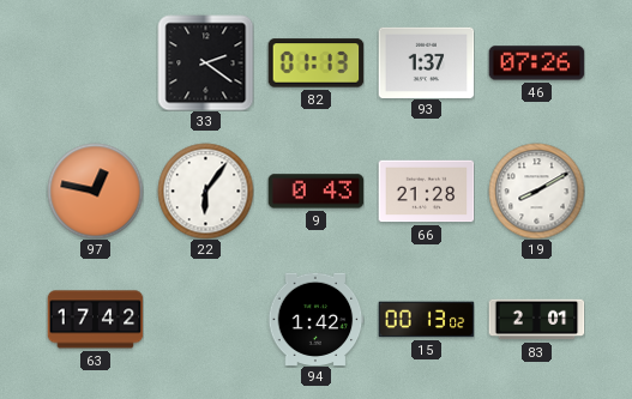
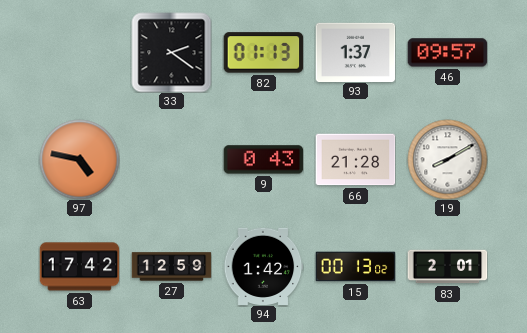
46: 07:26 -> 09:57 (447, 53)
97: 12:47 -> 4:47 (79, 159)
22: 6:06 -> none (205, 191)
27: none -> 12:59 (171, 267)
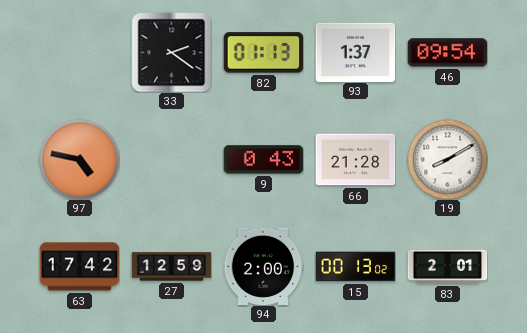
46: 09:57 -> 09:54 (447, 53)
94: 1:42 -> 2:00 (263, 266)
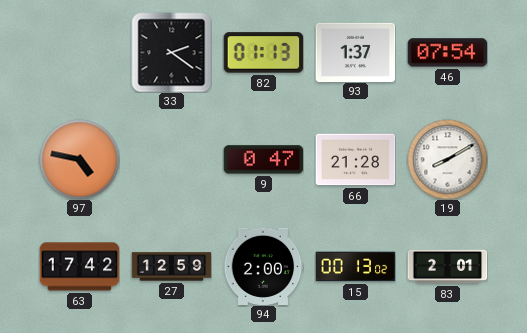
46: 09:54 -> 07:54 (447, 53)
9: 0:43 -> 0:47 (263, 160)
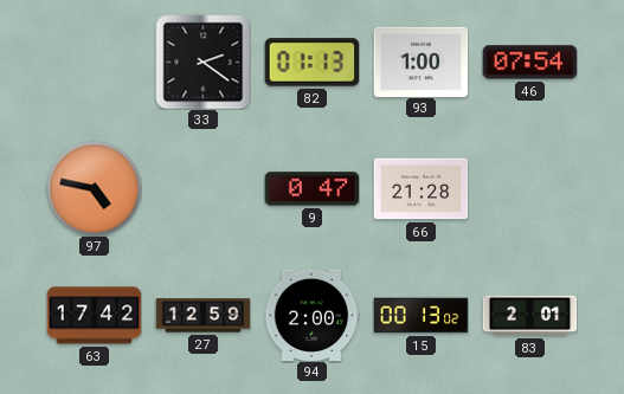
93: 1:37 -> 1:00 (420, 62)
19: 8:10 -> none (447, 159)
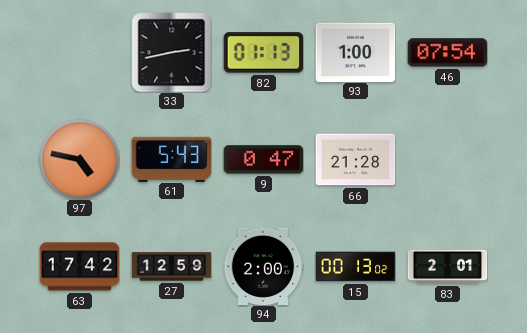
33: 2:21 -> 2:43 (171, 52)
61: none -> 5:43 (171, 159)
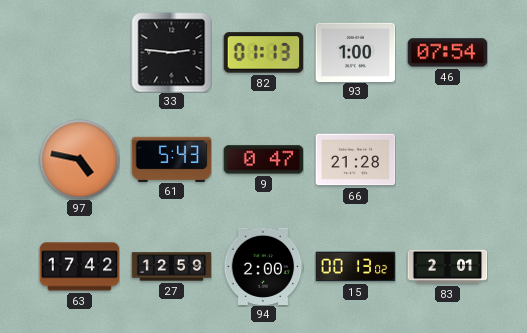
33: 2:43 -> 2:46 (171, 52)
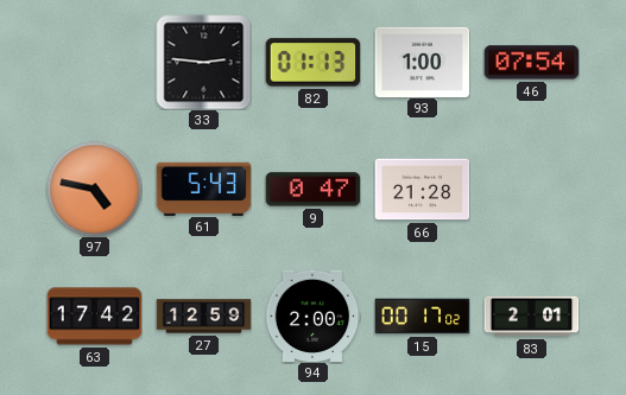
15: 00:13 -> 00:17 (422, 317)
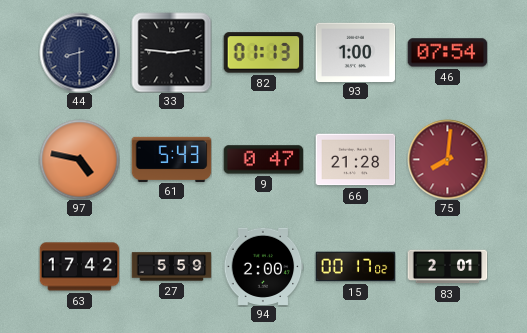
44: none -> 8:30 (79, 52)
75: none -> 8:01 (447, 159)
27: 12:59 -> 5:59 (171, 267)
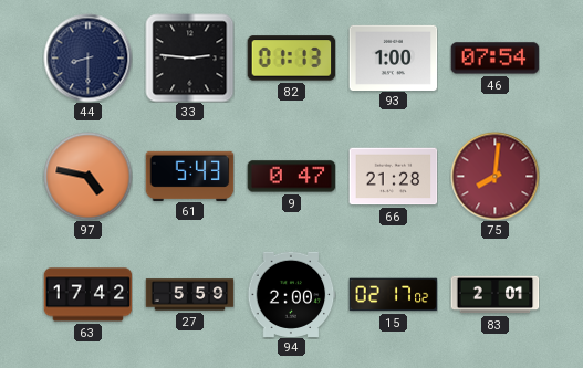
15: 00:17 -> 02:17 (393, 295)
